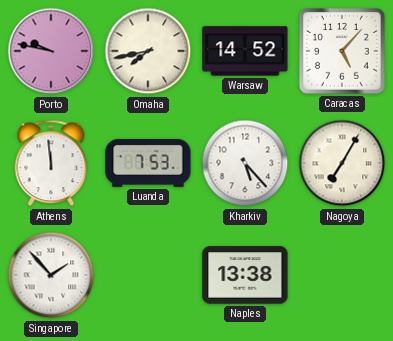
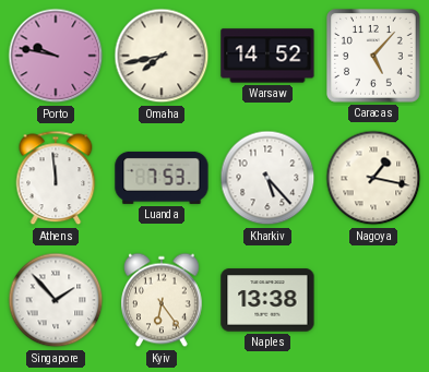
Nagoya: 7:05 -> 1:17 (373, 178)
Kyiv: none -> 6:24 (163, 300)
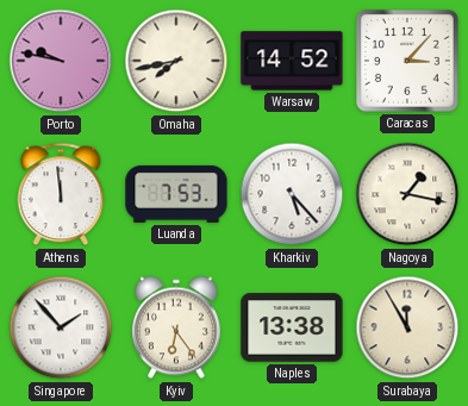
Caracas: 5:07 -> 3:07 (408, 62)
Surabaya: none -> 11:55 (407, 327)
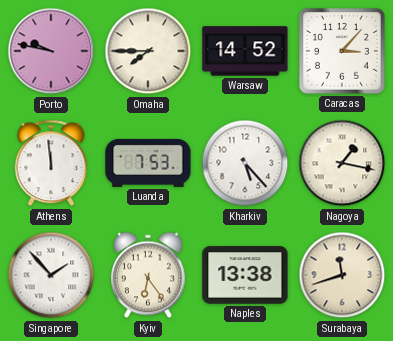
Omaha: 7:43 -> 7:45 (148, 51)
Surabaya: 11:55 -> 11:42 (342, 275)
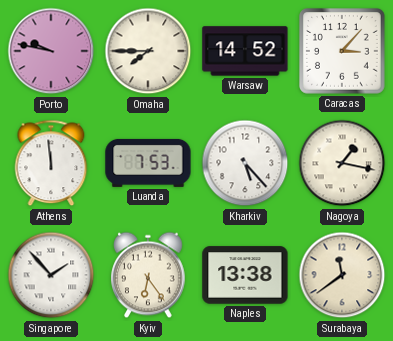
Surabaya: 11:42 -> 11:39 (342, 275)
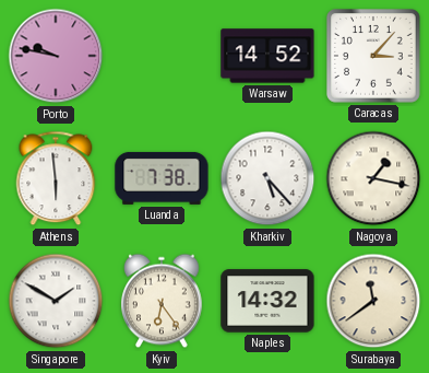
Omaha: 7:45 -> none (148, 51)
Athens: 11:59 -> 5:59 (56, 178)
Luanda: 7:53 -> 7:38 (162, 178)
Singapore: 1:53 -> 1:50 (56, 301)
Naples: 13:38 -> 14:32 (267, 301)
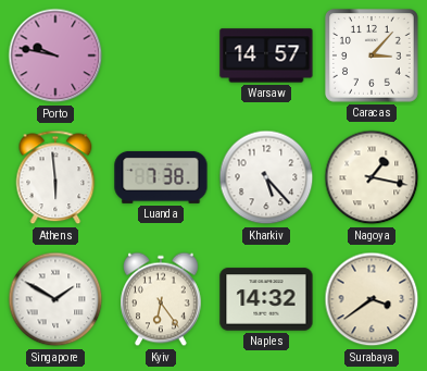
Warsaw: 14:52 -> 14:57 (266, 55)
Surabaya: 11:39 -> 3:39 (372, 299)
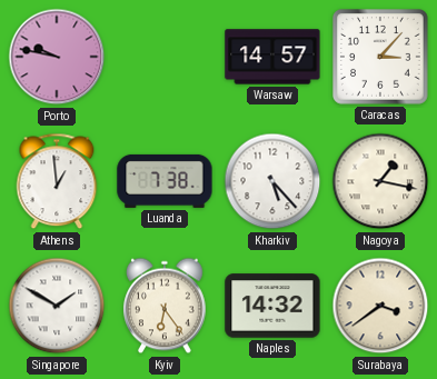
Athens: 5:59 -> 12:59 (57, 181)
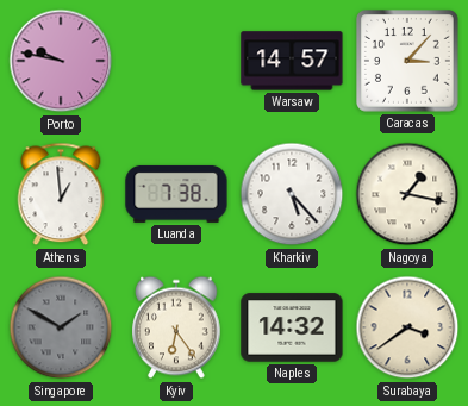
Singapore dial: white -> grey (61, 327)
